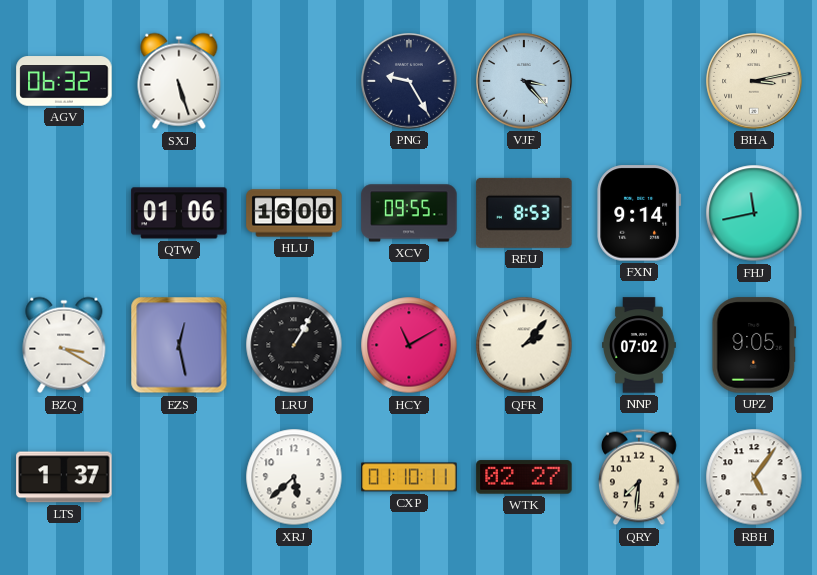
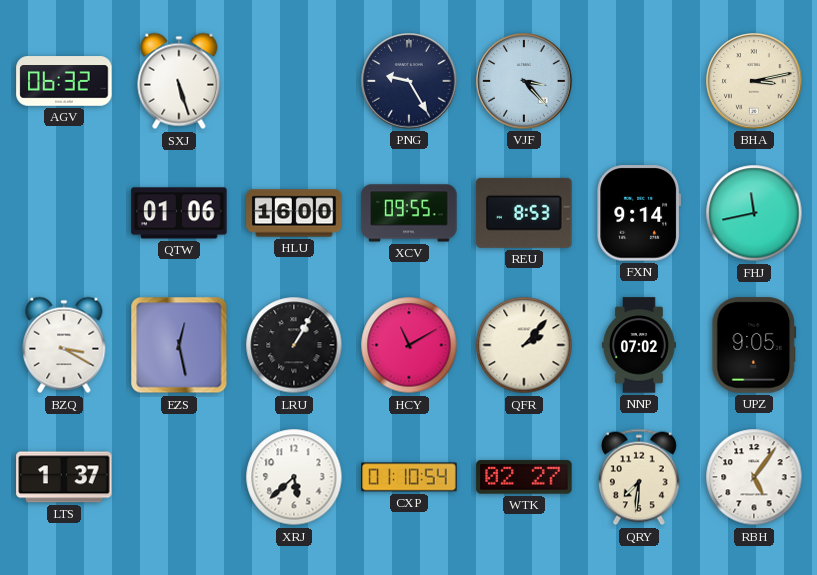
CXP: 01:10:11 -> 01:10:54 (409, 477)
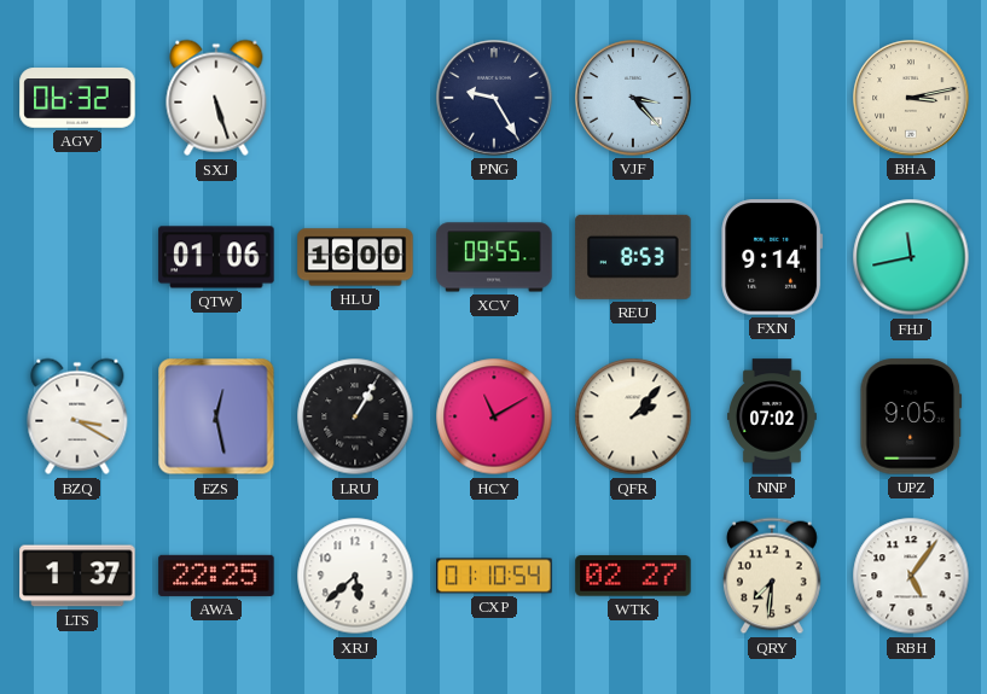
AWA: none -> 22:25 (216, 576)
